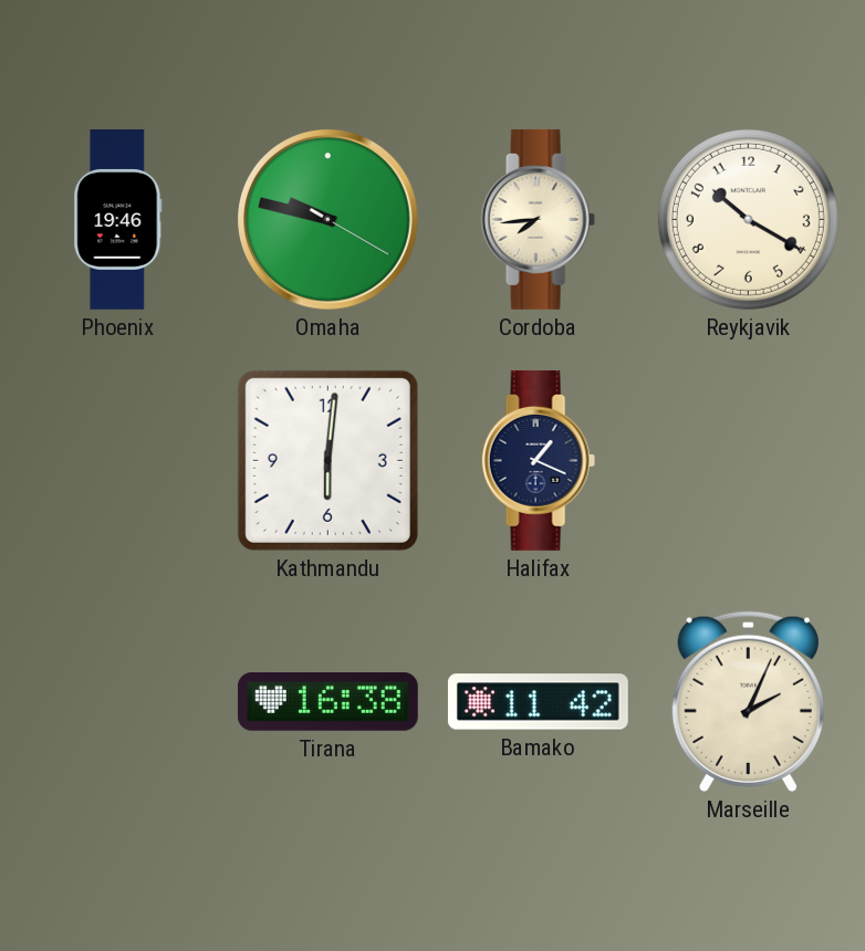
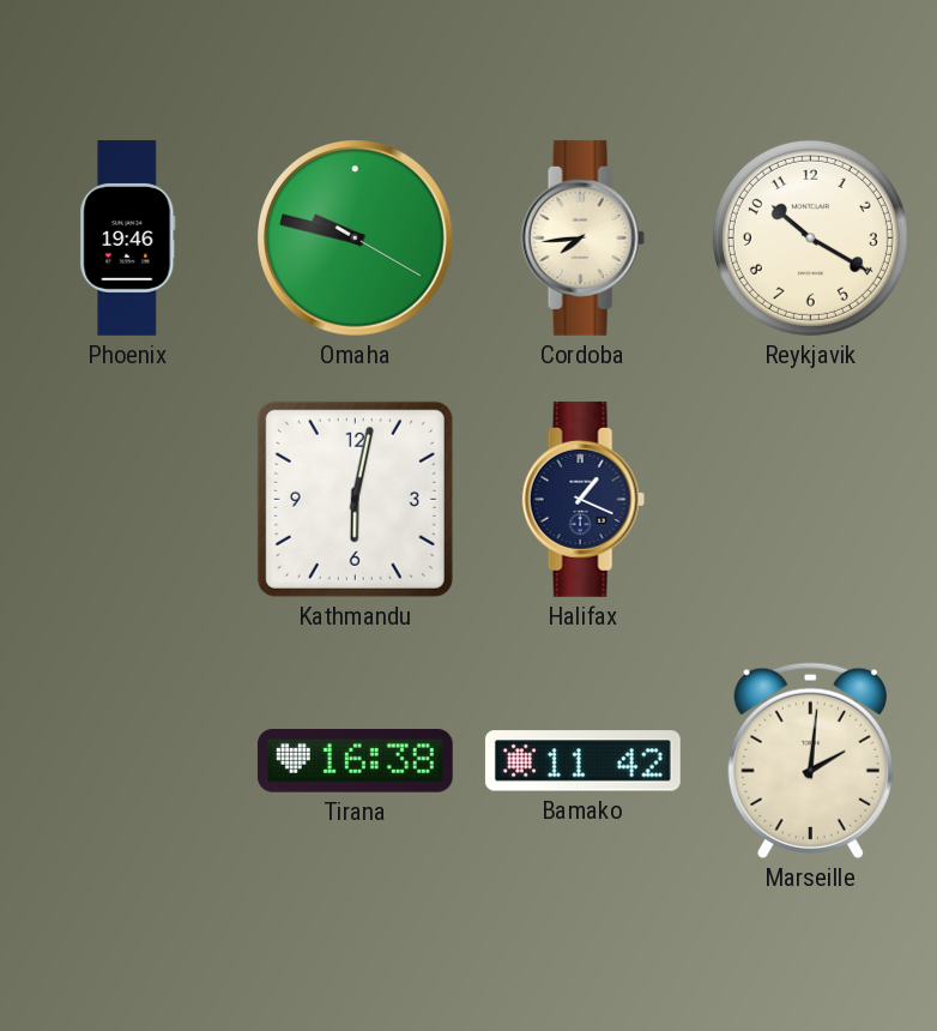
Kathmandu: 6:01 -> 6:02 (355, 499)
Marseille: 2:04 -> 2:01 (810, 760)
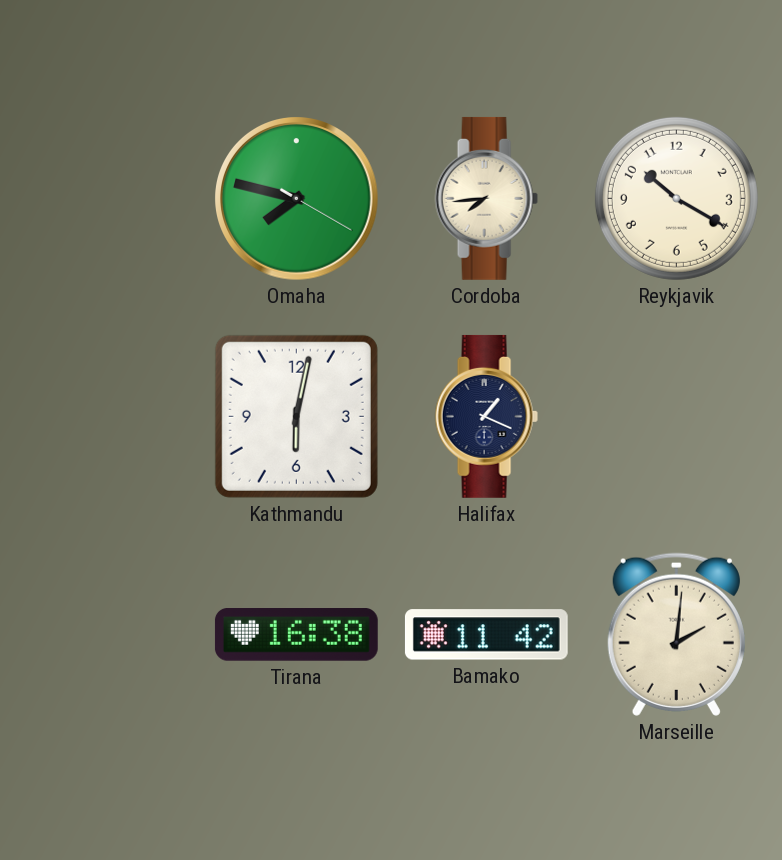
Phoenix: 19:46 -> none (128, 239)
Omaha: 9:47 -> 7:47 (297, 199)
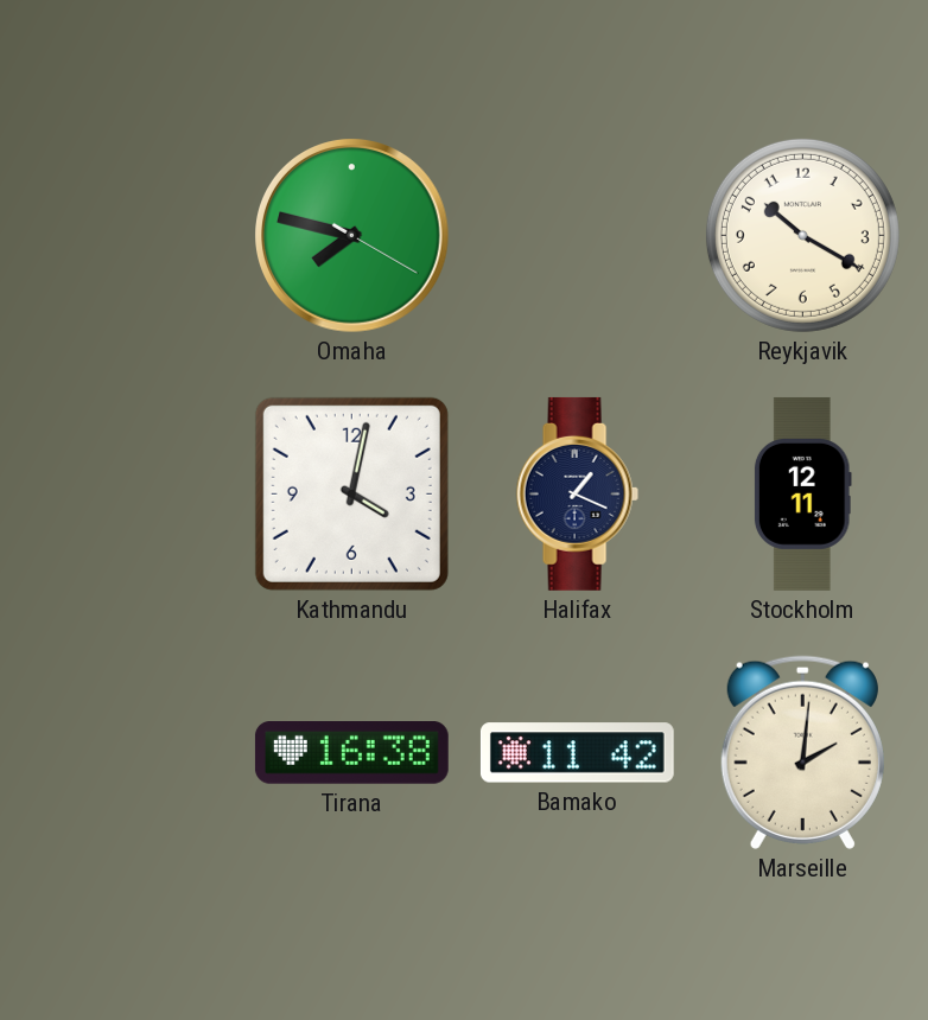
Cordoba: 7:44 -> none (486, 198)
Kathmandu: 6:02 -> 4:02 (351, 493)
Stockholm: none -> 12:11 (802, 493)
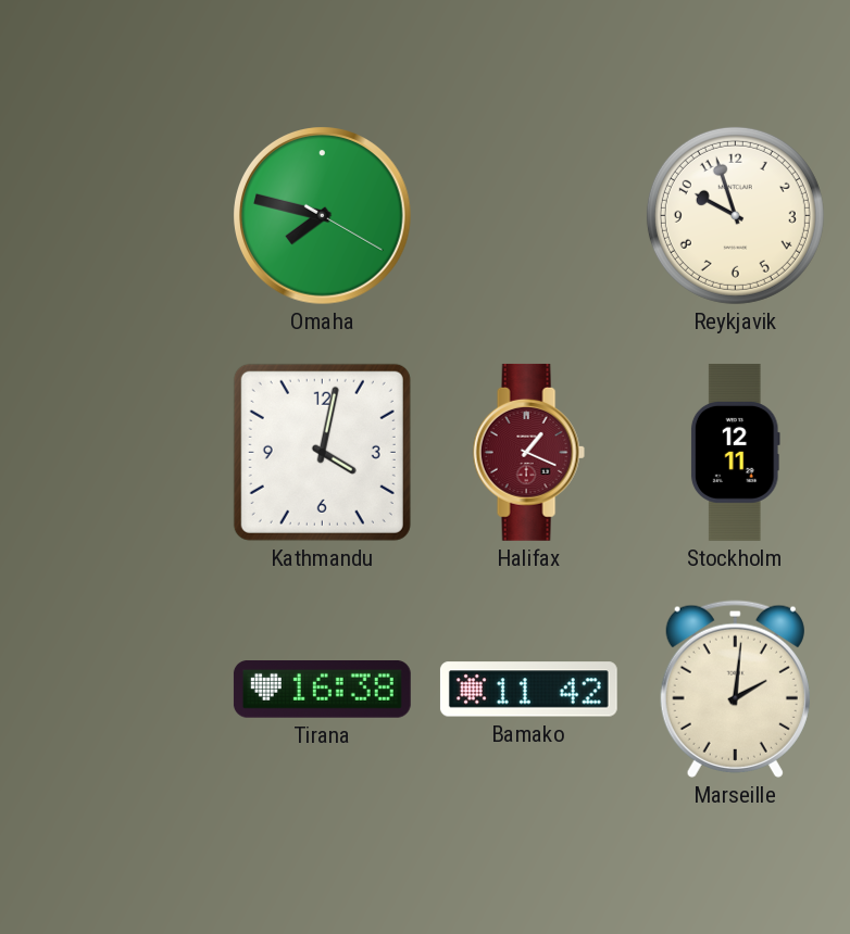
Reykjavik: 10:20 -> 9:57 (735, 215)
Halifax dial: navy -> burgundy (528, 452)
